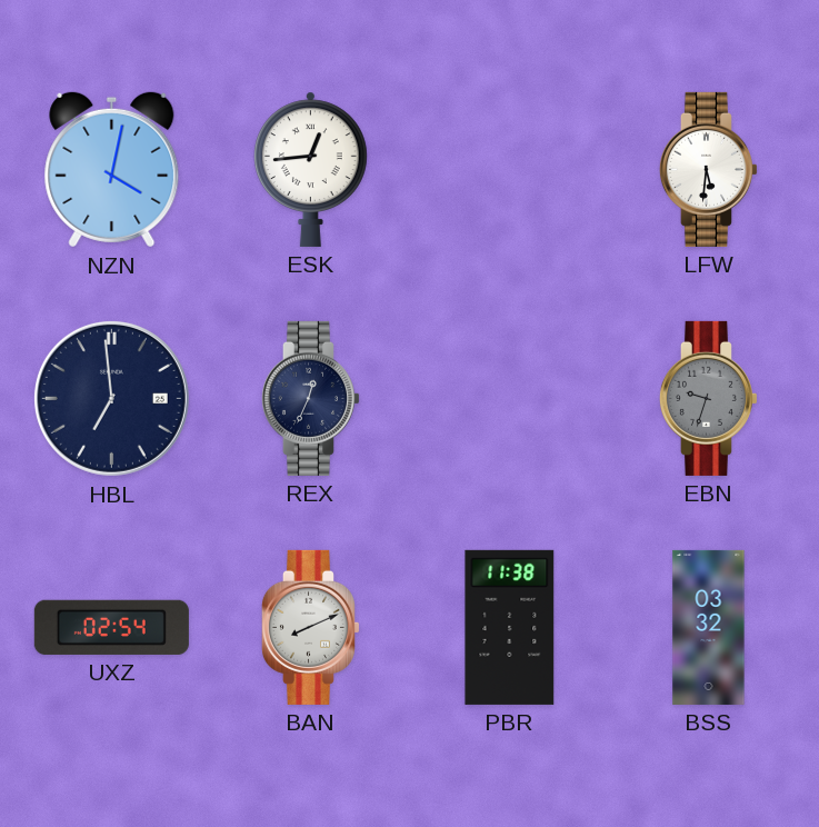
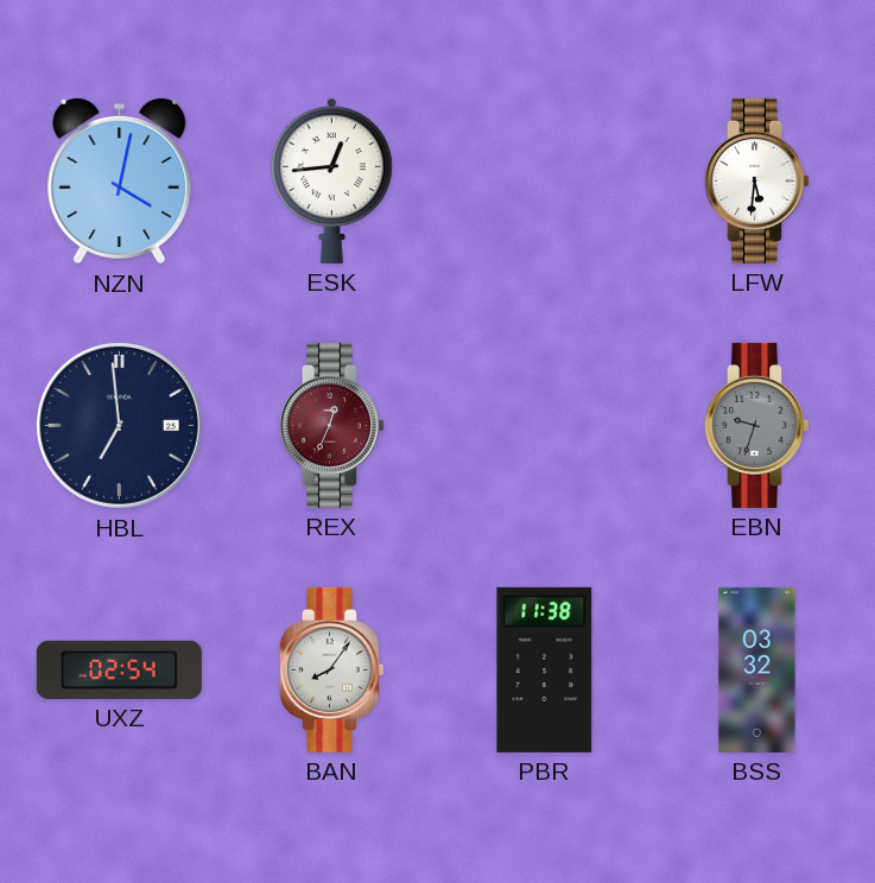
REX dial: navy -> burgundy (331, 425)
BAN: 8:11 -> 8:06 (331, 669)
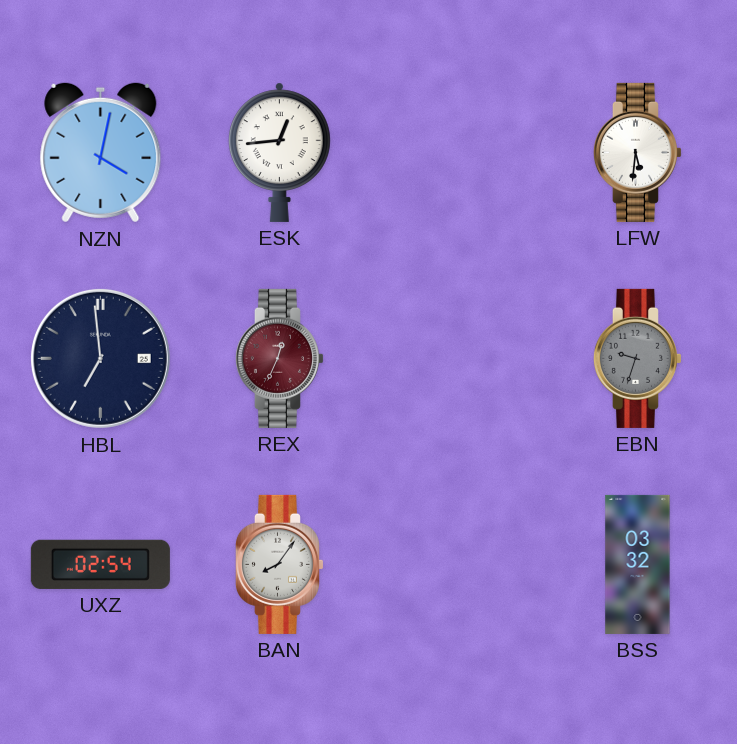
PBR: 11:38 -> none (545, 669)
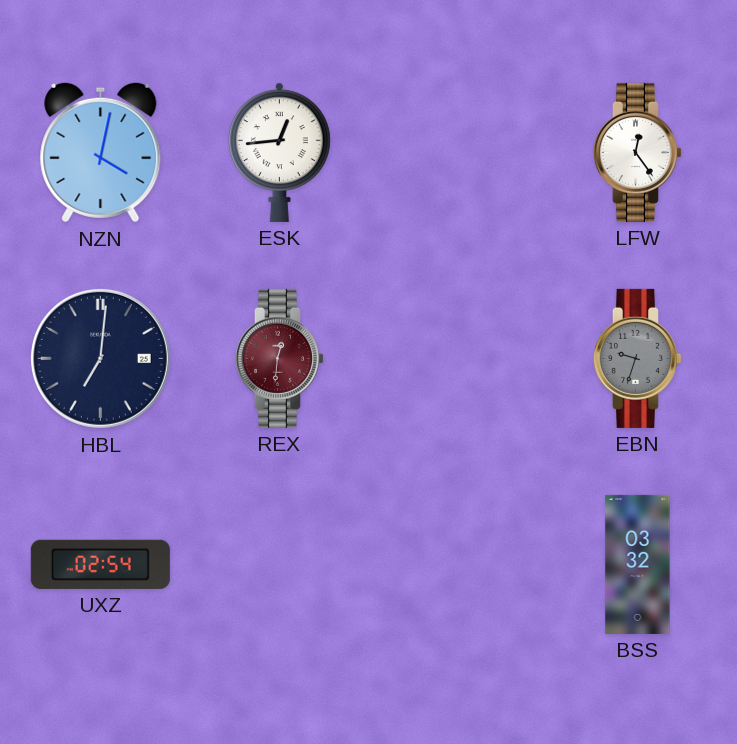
LFW: 5:31 -> 12:24 (637, 152)
HBL: 6:59 -> 7:01 (100, 358)
REX: 12:34 -> 12:31 (279, 358)
BAN: 8:06 -> none (279, 564)
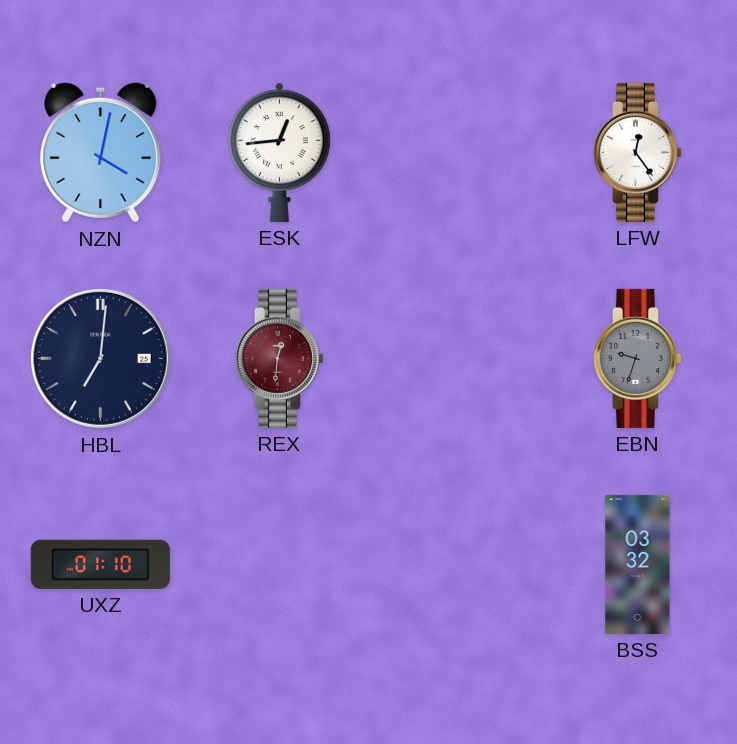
UXZ: 02:54 -> 01:10 (100, 564)
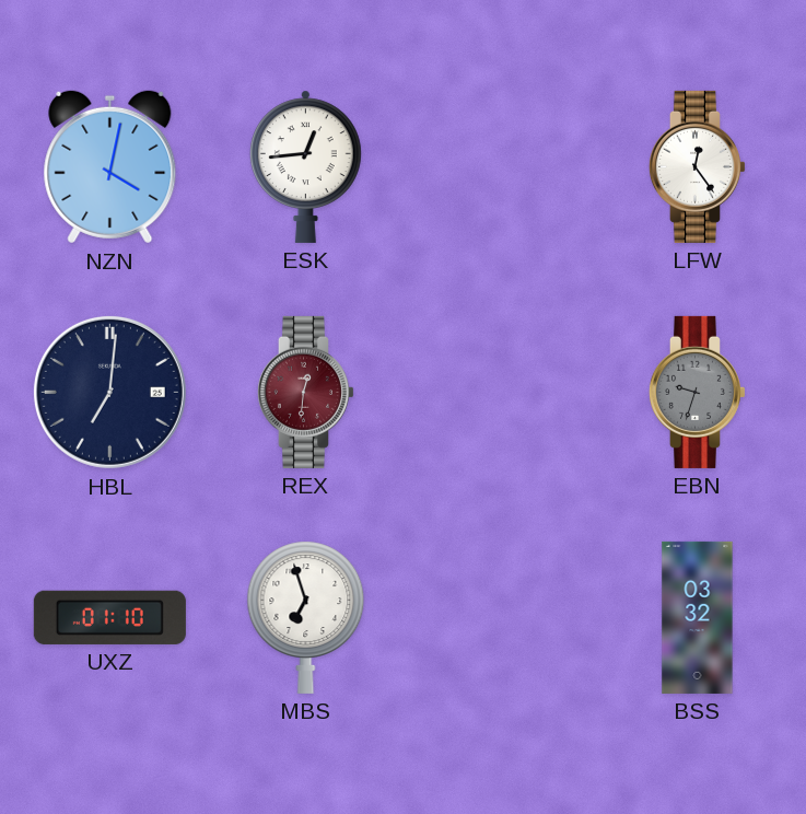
MBS: none -> 6:57 (306, 617)
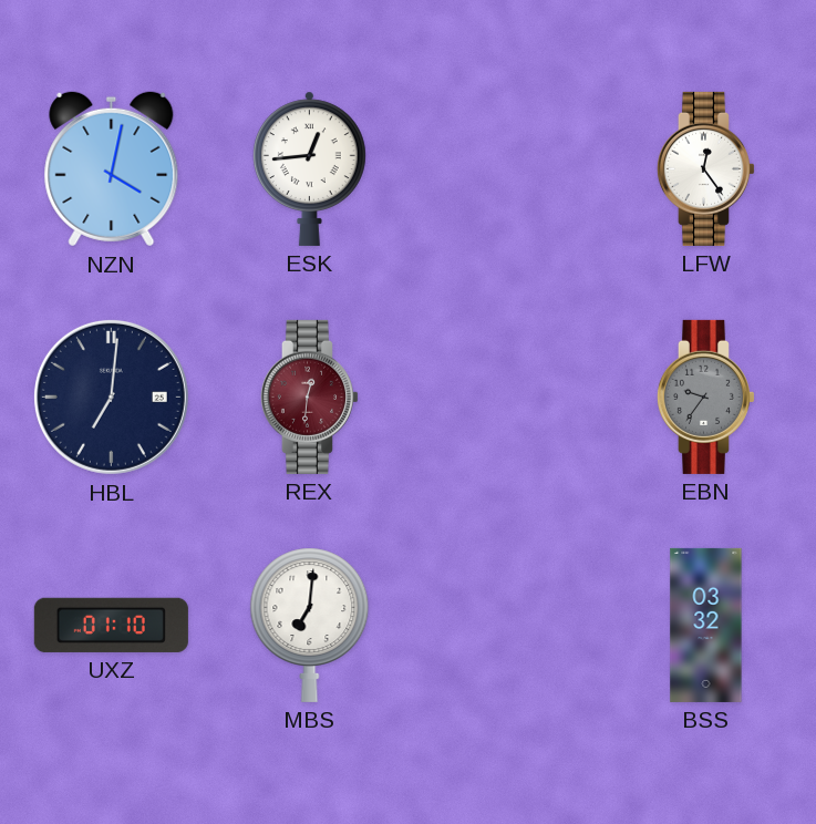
EBN: 9:33 -> 9:36 (705, 396)
MBS: 6:57 -> 7:01 (310, 625)
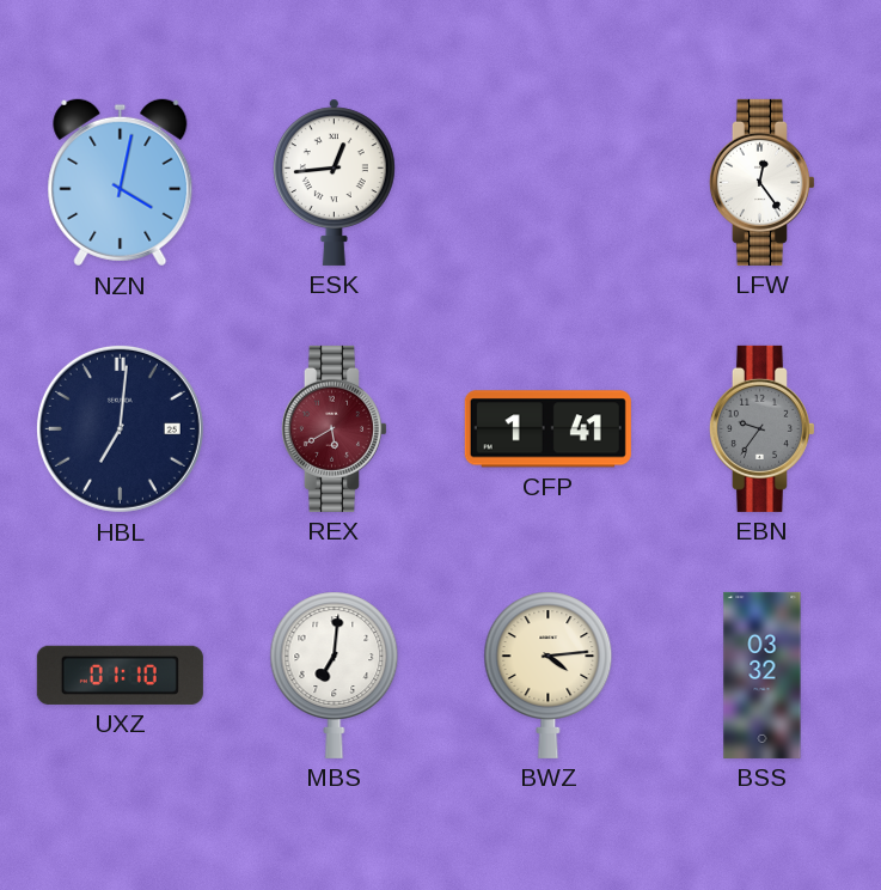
REX: 12:31 -> 5:40 (334, 428)
CFP: none -> 1:41 (547, 429)
BWZ: none -> 4:14 (549, 675)
